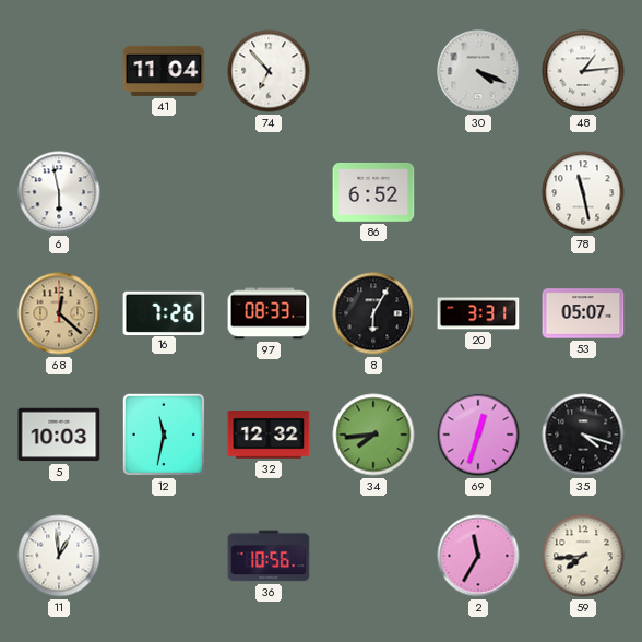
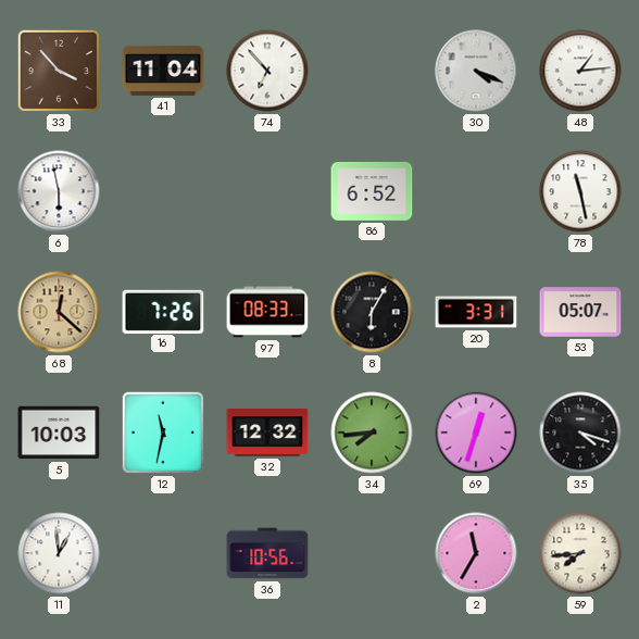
33: none -> 3:53 (59, 71)
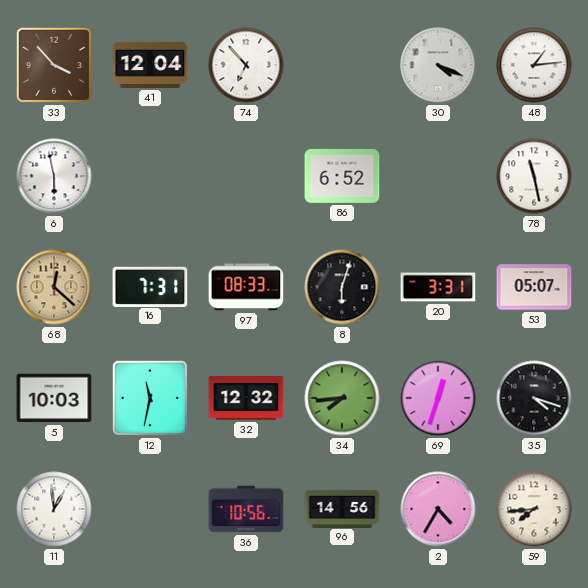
41: 11:04 -> 12:04 (150, 65)
16: 7:26 -> 7:31 (150, 286)
8: 6:05 -> 6:03 (342, 287)
96: none -> 14:56 (342, 508)
2: 11:35 -> 4:35 (438, 509)
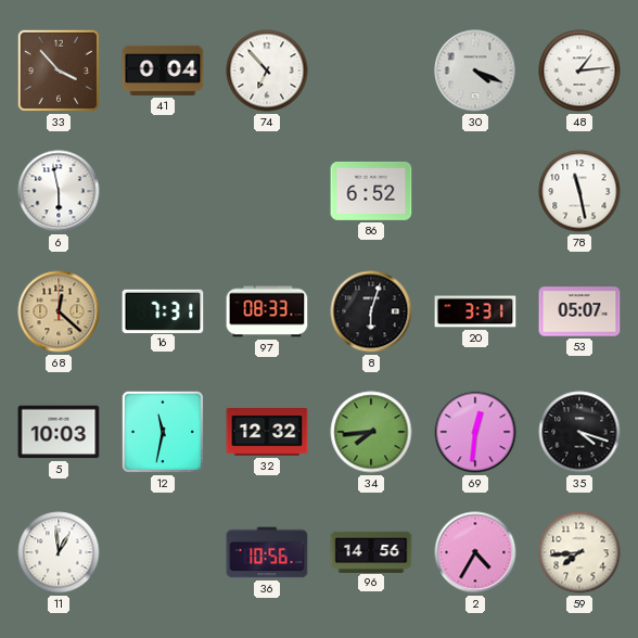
41: 12:04 -> 0:04 (163, 71)
69: 12:33 -> 12:31 (475, 432)
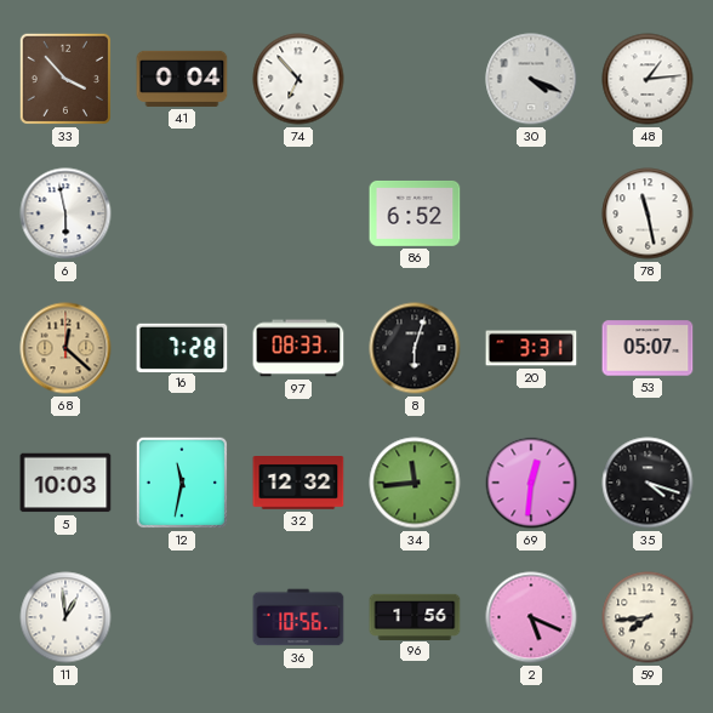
16: 7:31 -> 7:28 (182, 347)
34: 7:44 -> 11:44 (415, 483)
96: 14:56 -> 1:56 (415, 616)
2: 4:35 -> 5:19 (531, 617)
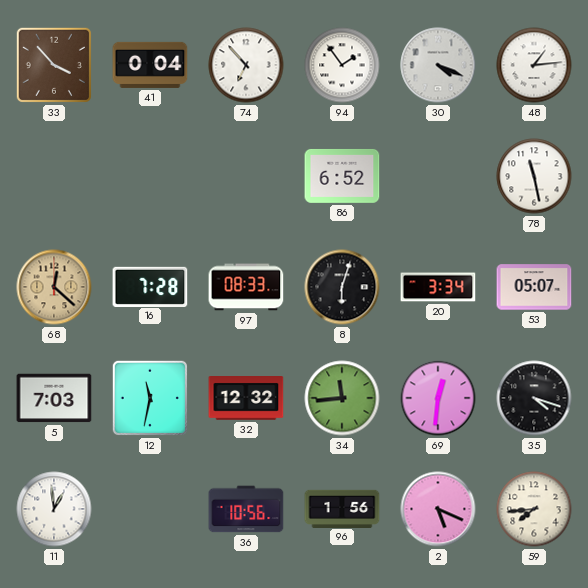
94: none -> 1:54 (342, 65)
6: 5:58 -> none (65, 213)
20: 3:31 -> 3:34 (438, 287)
5: 10:03 -> 7:03 (54, 398)
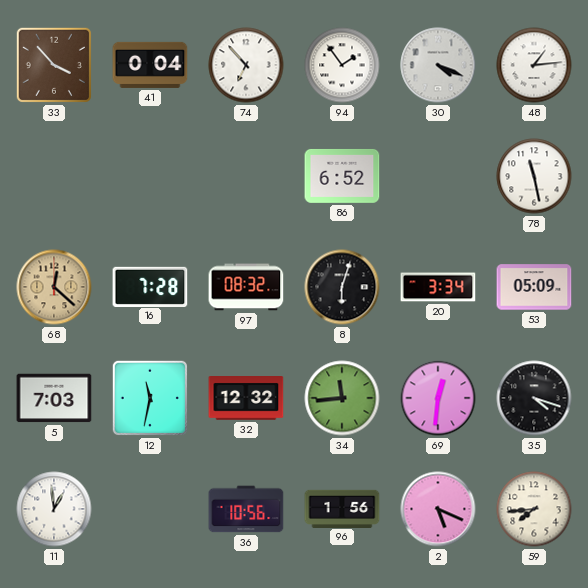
97: 08:33 -> 08:32 (246, 287)
53: 05:07 -> 05:09 (534, 287)
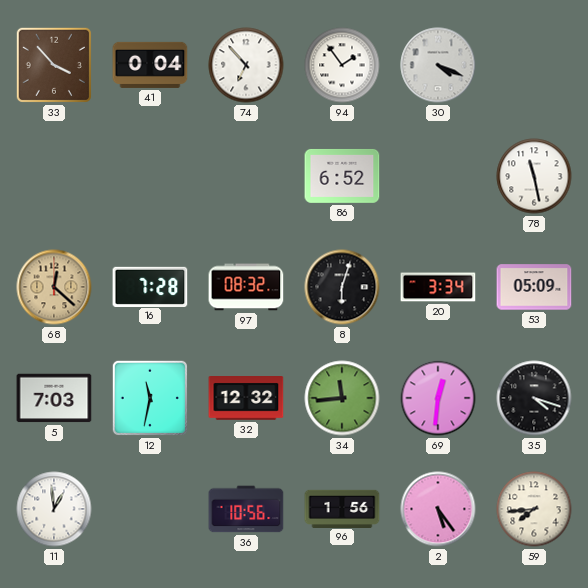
48: 1:14 -> none (534, 65)
2: 5:19 -> 5:24 (438, 509)
